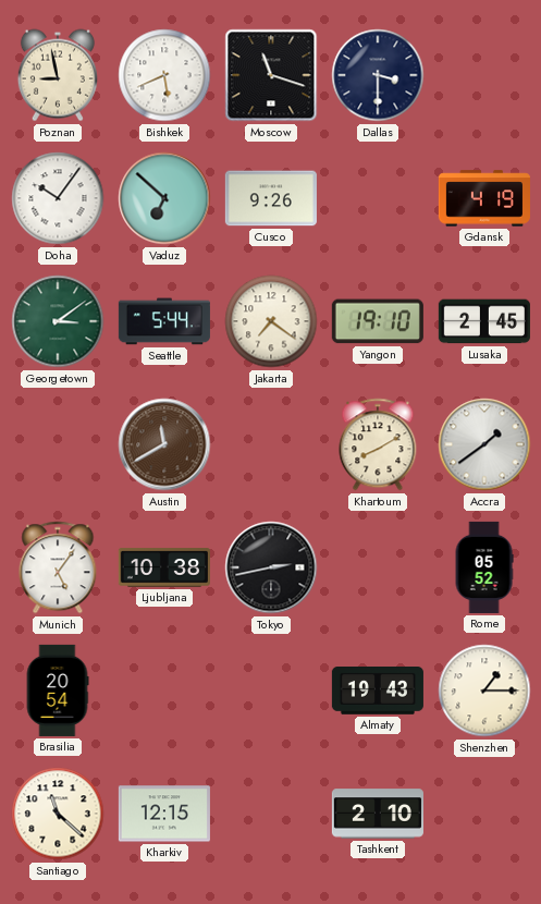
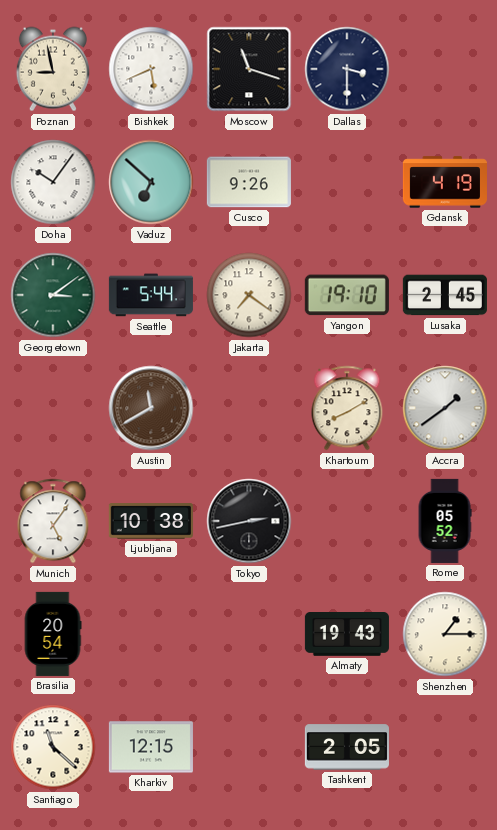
Tashkent: 2:10 -> 2:05 (347, 747)
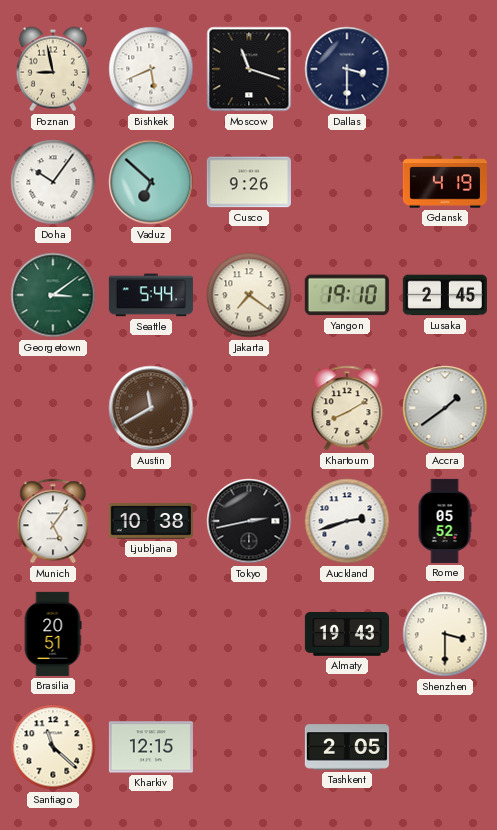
Auckland: none -> 2:42 (347, 521)
Brasilia: 20:54 -> 20:51 (53, 634)
Shenzhen: 1:15 -> 3:30 (445, 634)
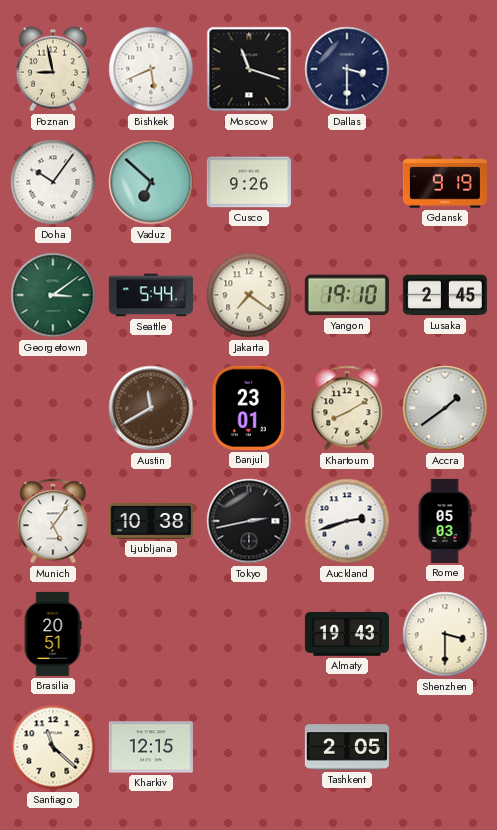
Gdansk: 4:19 -> 9:19 (445, 182)
Banjul: none -> 23:01 (249, 408)
Rome: 05:52 -> 05:03 (445, 521)
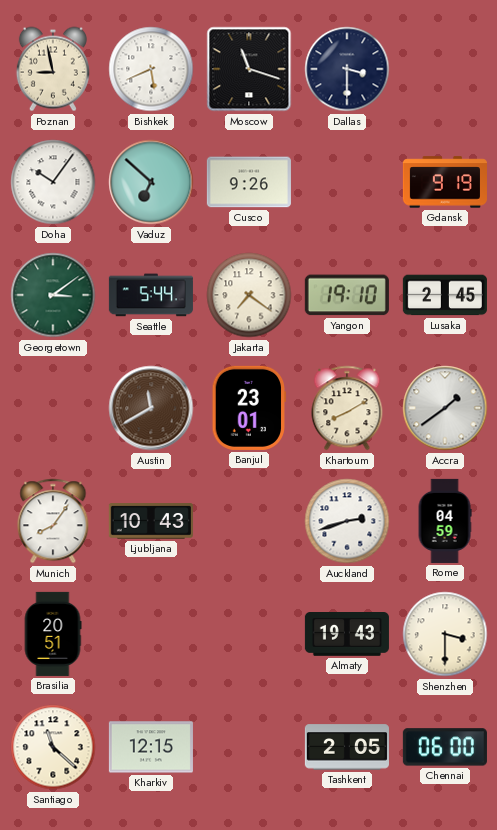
Munich: 5:06 -> 8:06 (53, 521)
Ljubljana: 10:38 -> 10:43 (151, 521)
Tokyo: 2:43 -> none (249, 521)
Rome: 05:03 -> 04:59 (445, 521)
Chennai: none -> 06:00 (445, 747)
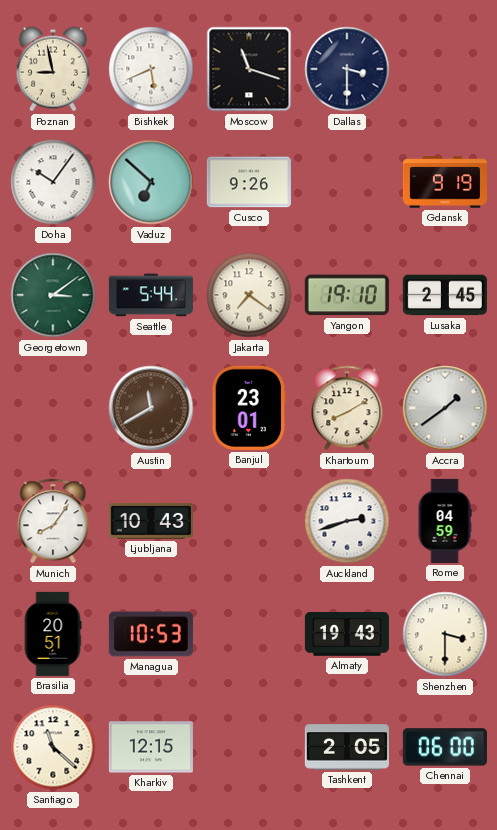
Managua: none -> 10:53 (151, 634)
